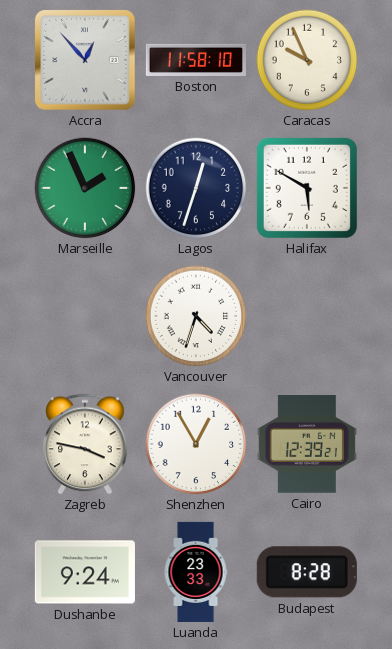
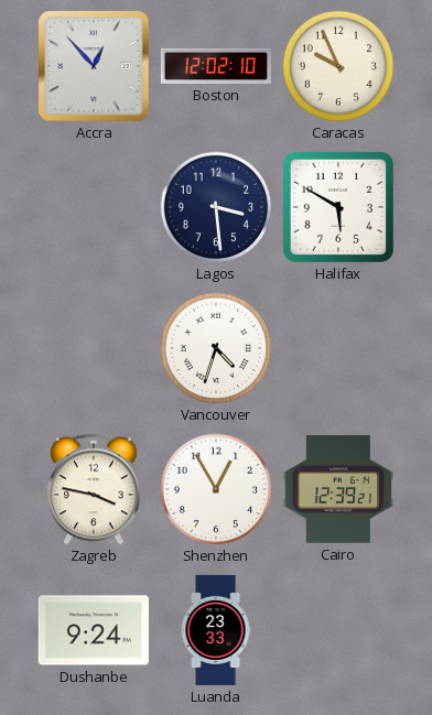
Boston: 11:58 -> 12:02 (216, 66)
Marseille: 1:56 -> none (85, 188)
Lagos: 12:33 -> 3:29 (216, 207)
Budapest: 8:28 -> none (307, 572)
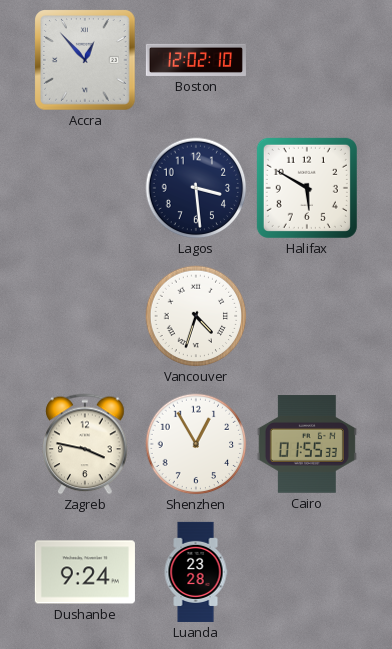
Caracas: 9:56 -> none (338, 66)
Cairo: 12:39 -> 01:55 (307, 444)
Luanda: 23:33 -> 23:28 (196, 572)
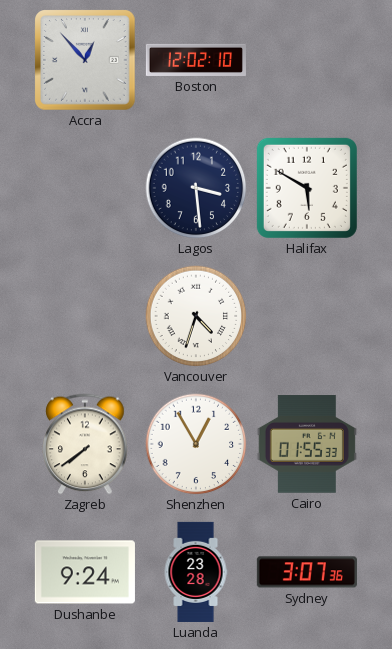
Zagreb: 3:47 -> 7:39 (85, 444)
Sydney: none -> 3:07 (307, 572)
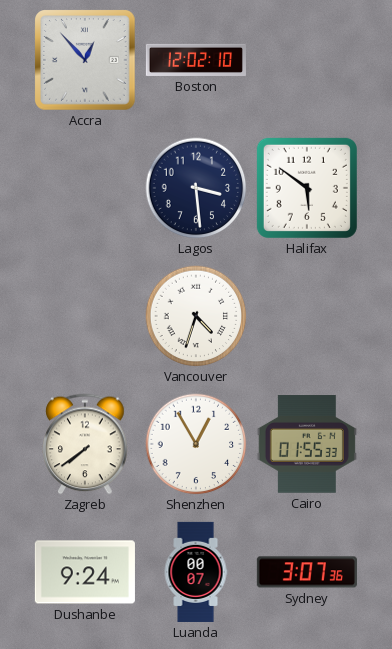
Halifax: 5:50 -> 5:51 (307, 188)
Luanda: 23:28 -> 00:07 (196, 572)
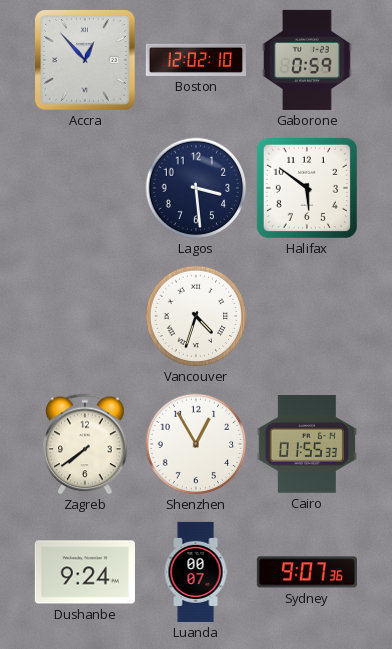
Gaborone: none -> 0:59 (307, 60)
Sydney: 3:07 -> 9:07 (307, 572)
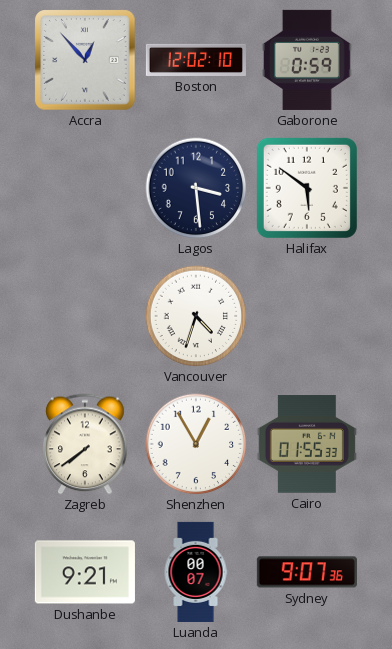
Dushanbe: 9:24 -> 9:21 (85, 572)
